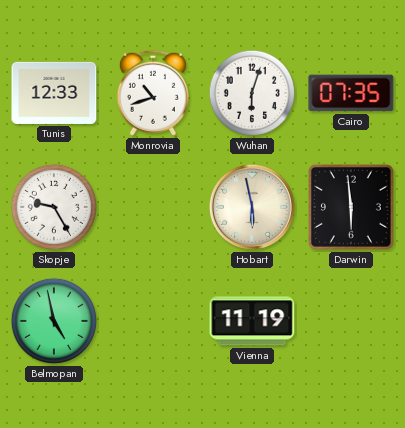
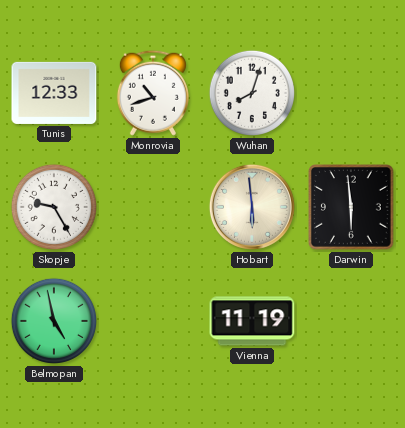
Wuhan: 6:03 -> 8:03 (252, 93)
Cairo: 07:35 -> none (351, 93)
Hobart: 5:58 -> 5:59 (252, 207)
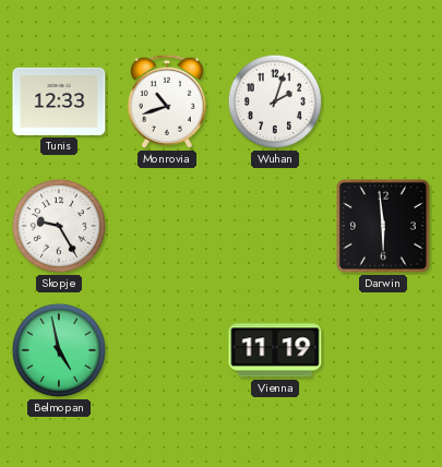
Wuhan: 8:03 -> 2:03 (275, 101)
Hobart: 5:59 -> none (252, 207)
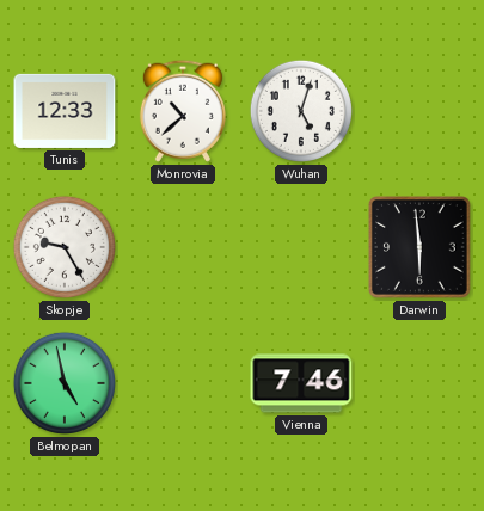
Monrovia: 10:42 -> 10:38 (183, 111)
Wuhan: 2:03 -> 5:03 (301, 111)
Vienna: 11:19 -> 7:46 (301, 383)
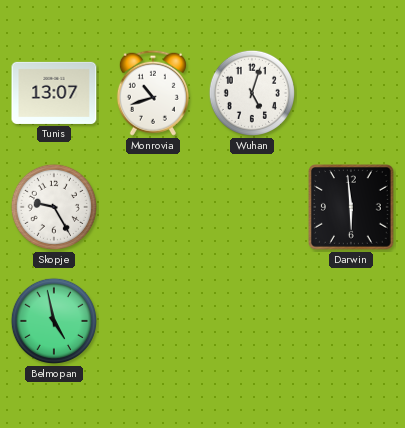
Tunis: 12:33 -> 13:07 (54, 93)
Monrovia: 10:38 -> 10:42 (153, 93)
Vienna: 7:46 -> none (301, 383)
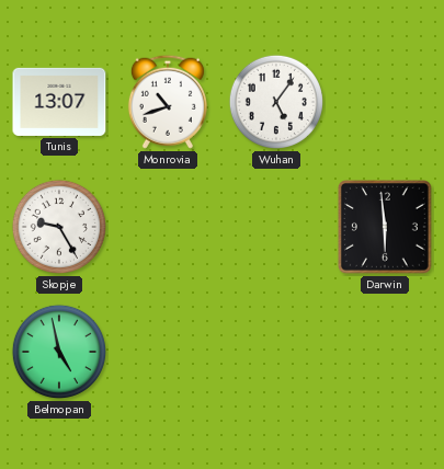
Wuhan: 5:03 -> 5:06 (276, 102)
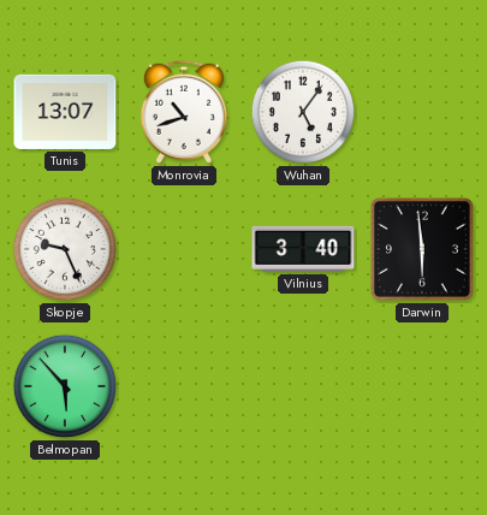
Skopje: 9:25 -> 9:26 (65, 249)
Vilnius: none -> 3:40 (303, 249)
Belmopan: 4:58 -> 5:53 (65, 386)
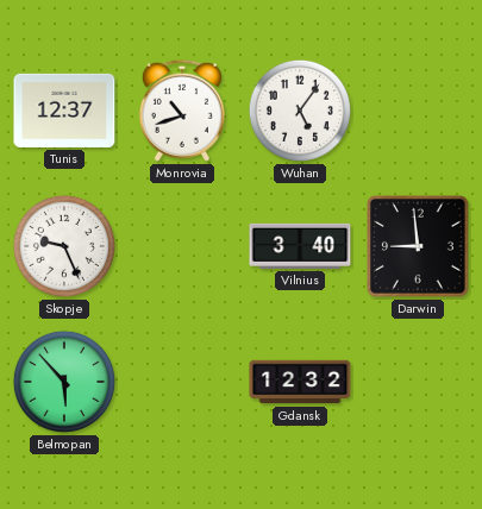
Tunis: 13:07 -> 12:37 (64, 111)
Darwin: 5:59 -> 8:59 (419, 247)
Gdansk: none -> 12:32 (300, 382)
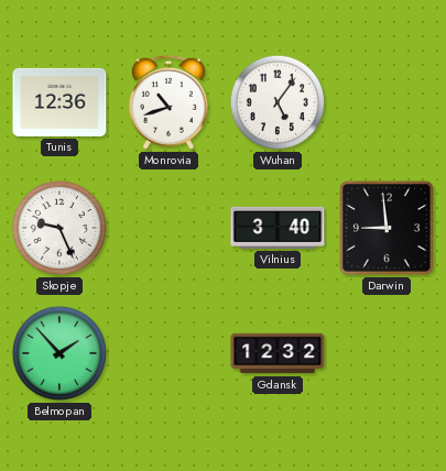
Tunis: 12:37 -> 12:36 (59, 102)
Belmopan: 5:53 -> 1:53 (59, 353)
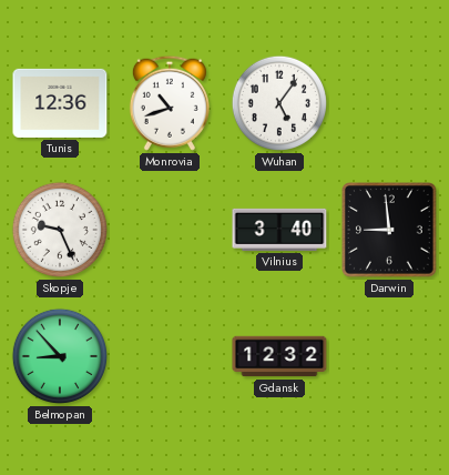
Belmopan: 1:53 -> 8:53 (60, 356)
